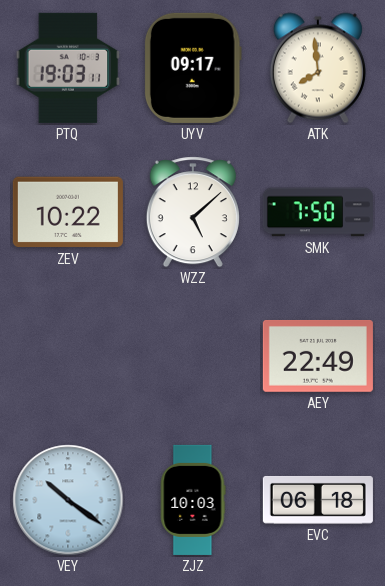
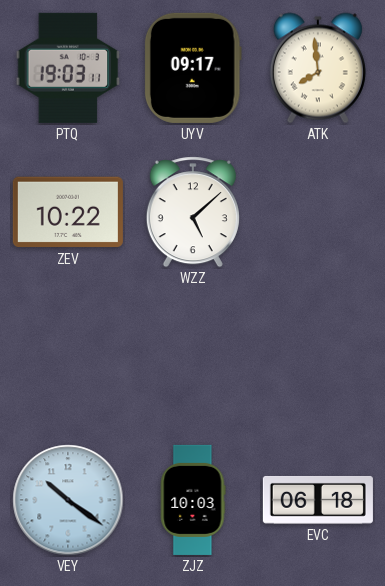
SMK: 7:50 -> none (318, 212)
AEY: 22:49 -> none (318, 356)
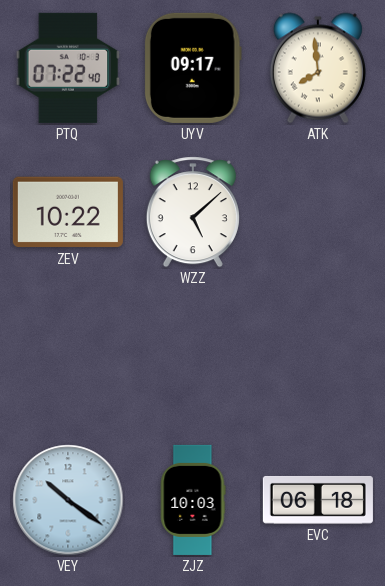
PTQ: 19:03 -> 07:22 (68, 68)
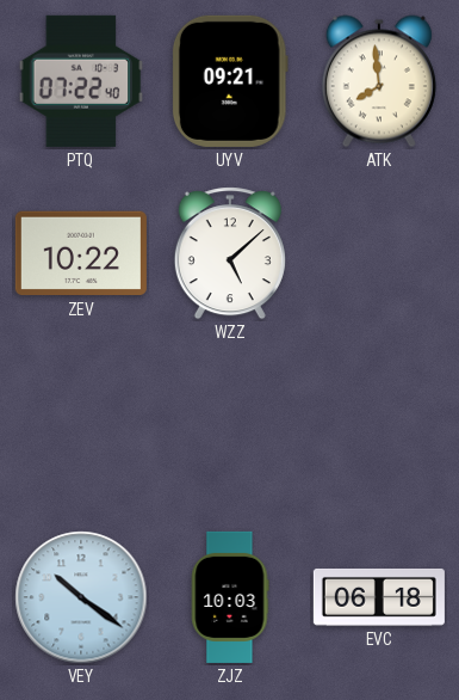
UYV: 09:17 -> 09:21 (230, 81)
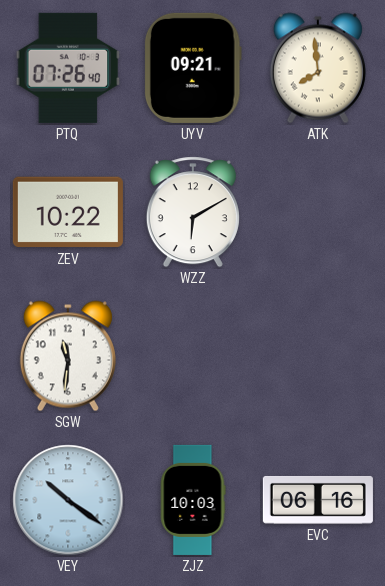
PTQ: 07:22 -> 07:26 (68, 68)
WZZ: 5:08 -> 6:10 (193, 212)
SGW: none -> 11:31 (68, 356)
EVC: 06:18 -> 06:16 (318, 500)
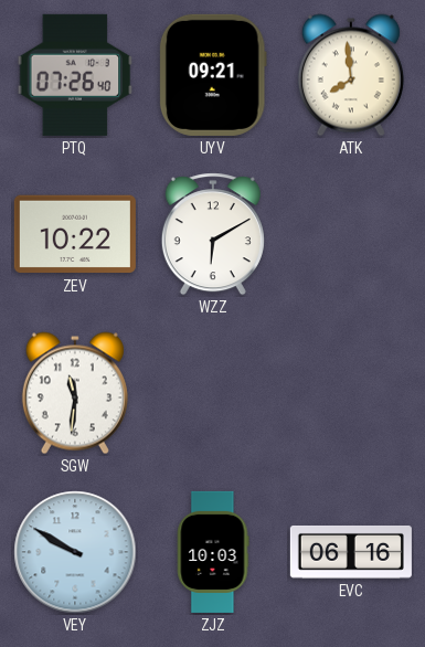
VEY: 10:21 -> 9:50 (75, 552)
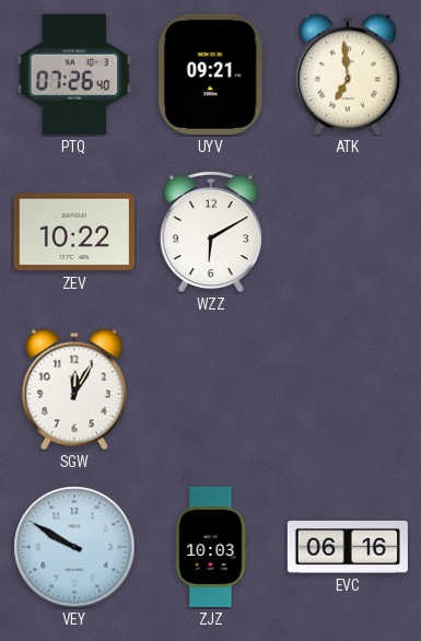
ATK: 7:59 -> 6:59 (348, 74)
SGW: 11:31 -> 12:05 (74, 389)
